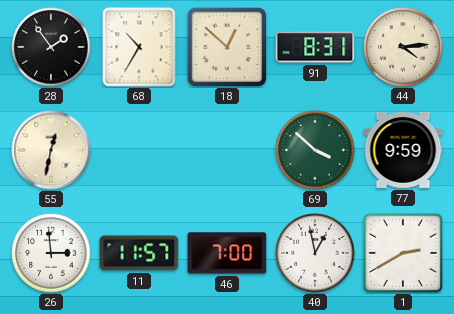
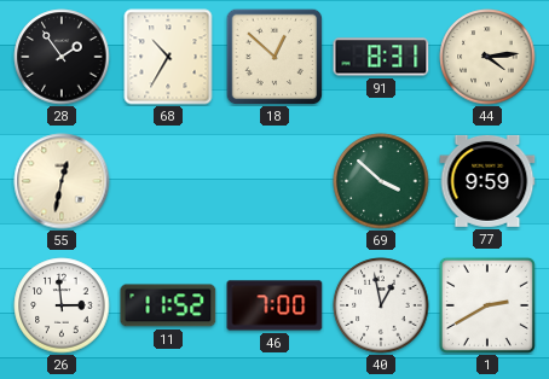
11: 11:57 -> 11:52 (168, 305)
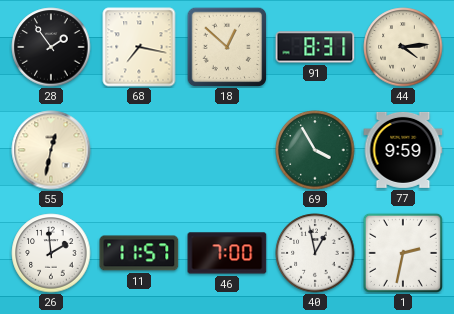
68: 10:35 -> 7:17 (139, 47)
69: 3:52 -> 3:55 (315, 150)
26: 2:59 -> 1:59 (51, 253)
11: 11:52 -> 11:57 (139, 253)
1: 2:40 -> 2:32 (403, 253)
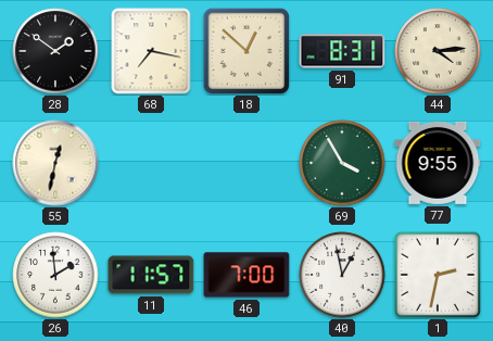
28: 1:54 -> 1:51 (55, 51)
77: 9:59 -> 9:55 (438, 163)
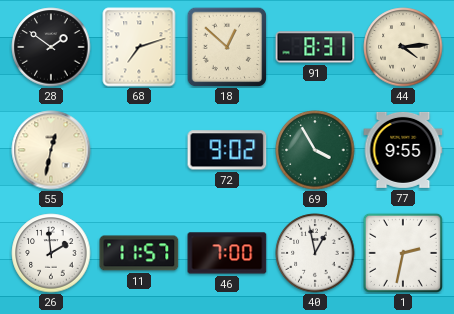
68: 7:17 -> 7:12 (139, 47)
72: none -> 9:02 (227, 150)
